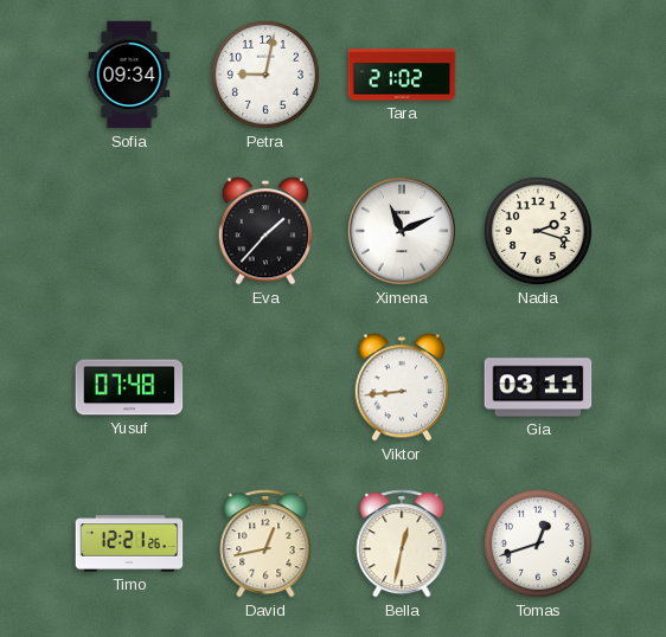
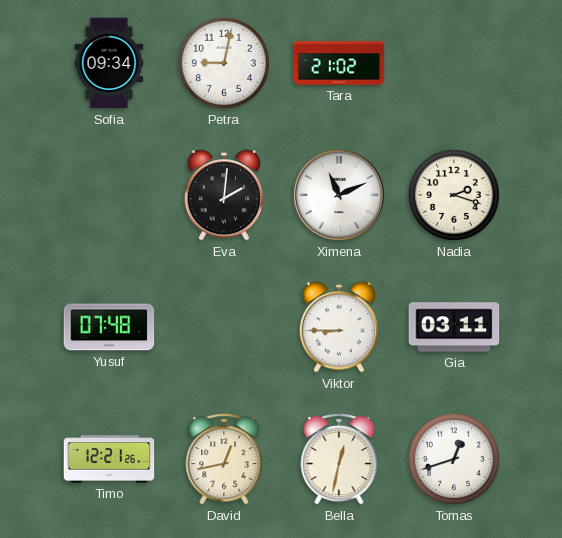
Eva: 1:37 -> 2:01 (223, 195)
Viktor: 8:44 -> 8:45 (338, 327)
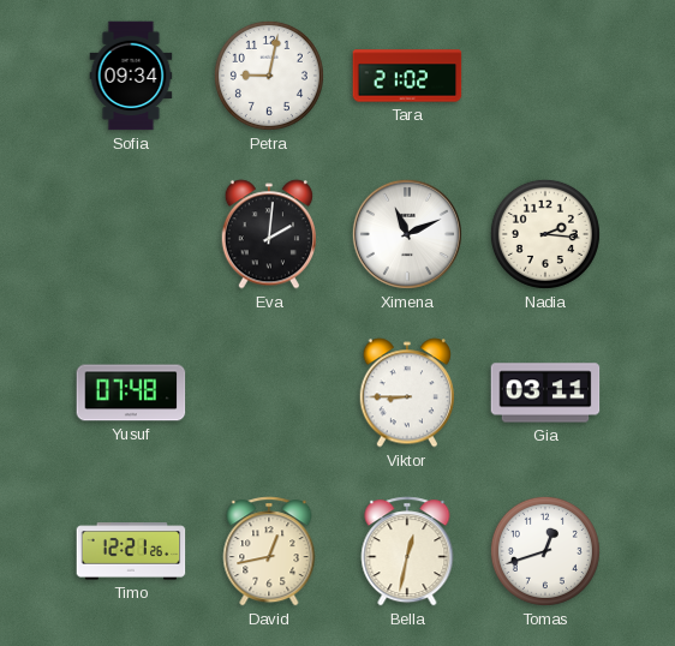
Nadia: 2:18 -> 2:16 (545, 234)
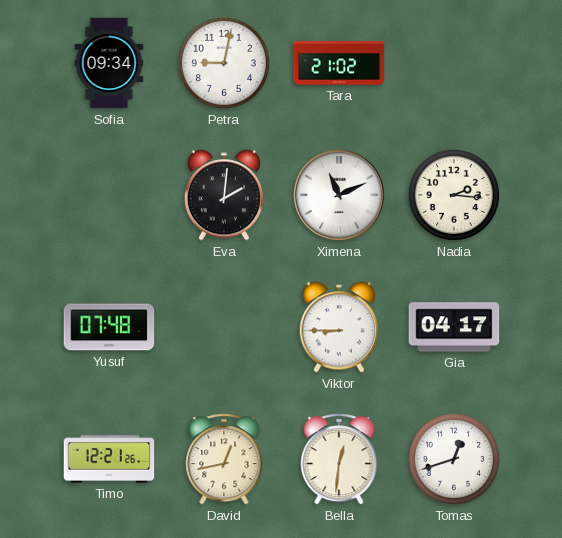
Gia: 03:11 -> 04:17 (454, 327)
Bella: 12:32 -> 12:31 (339, 459)
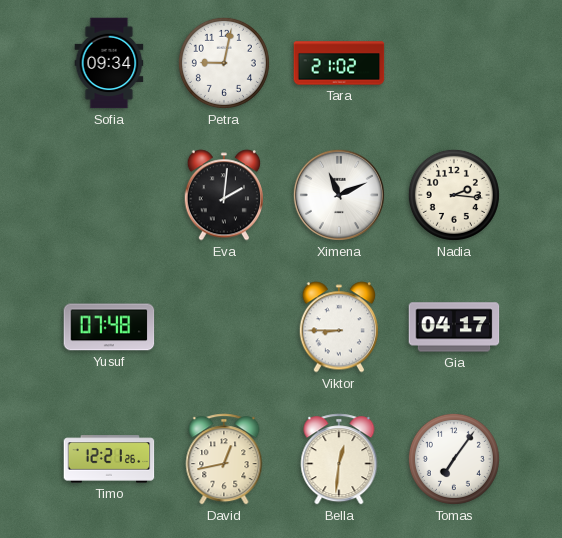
Tomas: 12:42 -> 7:06 (454, 459)
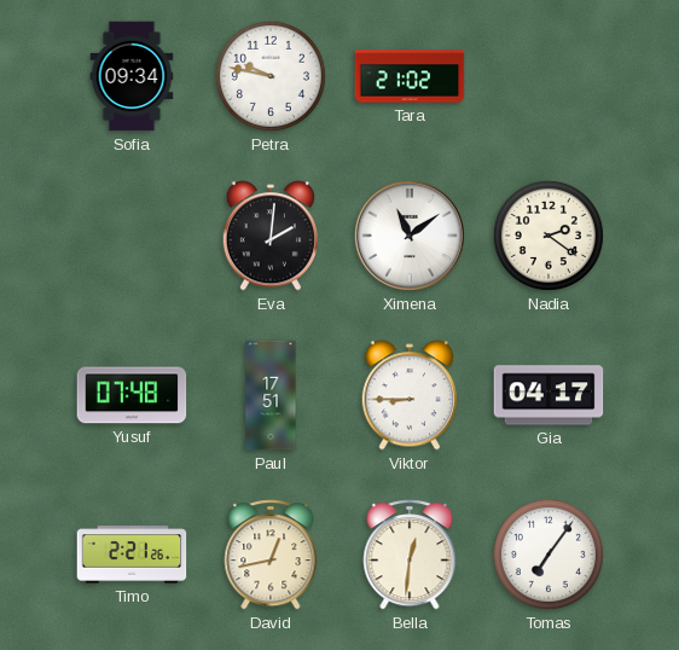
Petra: 9:02 -> 9:47 (271, 76)
Ximena: 11:11 -> 11:09 (410, 236)
Nadia: 2:16 -> 2:21 (549, 236)
Paul: none -> 17:51 (271, 395)
Timo: 12:21 -> 2:21 (132, 555)
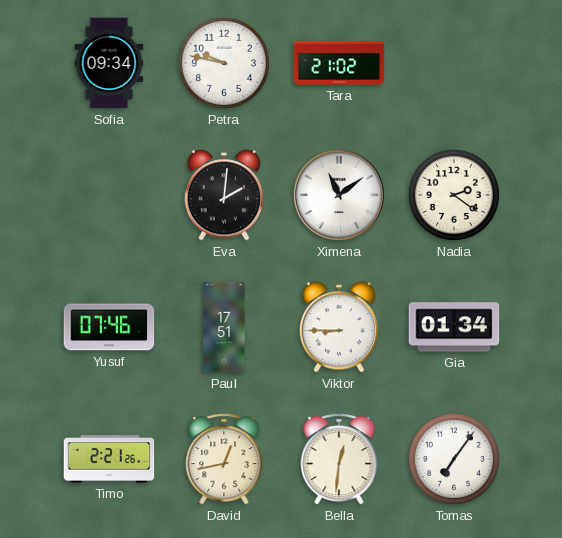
Yusuf: 07:48 -> 07:46 (109, 327)
Gia: 04:17 -> 01:34 (454, 327)
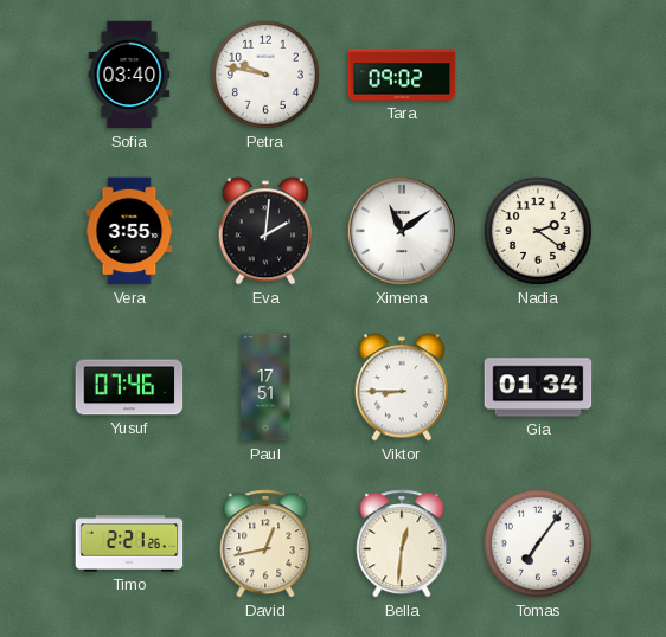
Sofia: 09:34 -> 03:40 (129, 75)
Tara: 21:02 -> 09:02 (402, 75)
Vera: none -> 3:55 (129, 231)
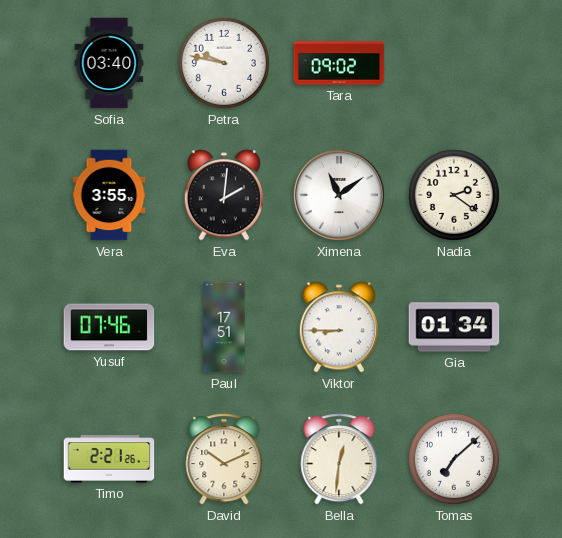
David: 12:43 -> 10:11 (224, 459)
Tomas: 7:06 -> 7:08 (454, 459)
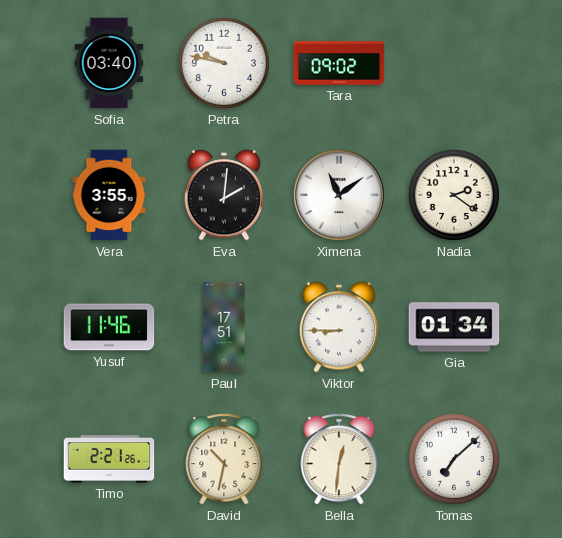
Yusuf: 07:46 -> 11:46 (109, 327)
David: 10:11 -> 10:32 (224, 459)
